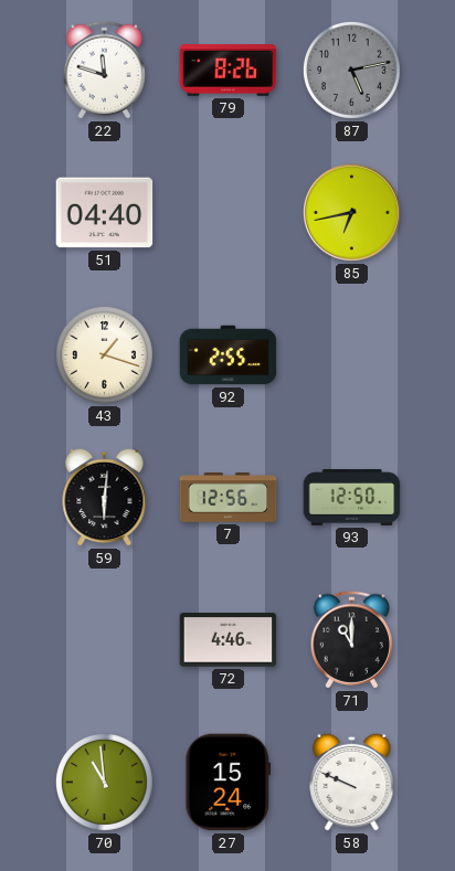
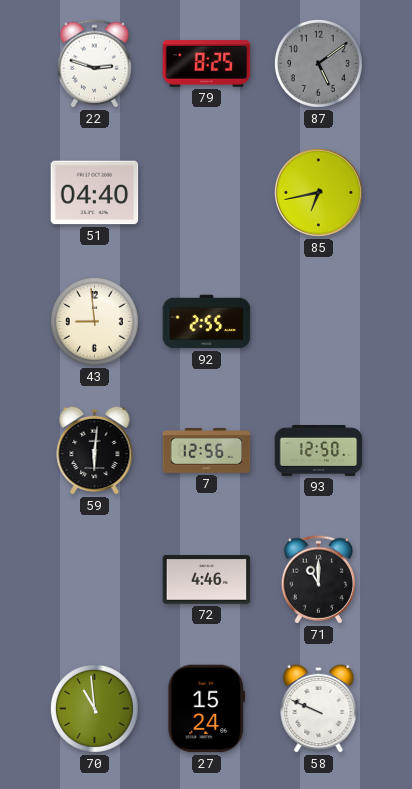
22: 11:48 -> 2:48 (94, 64)
79: 8:26 -> 8:25 (207, 64)
87: 5:13 -> 5:09 (319, 64)
43: 1:18 -> 8:59 (95, 322)
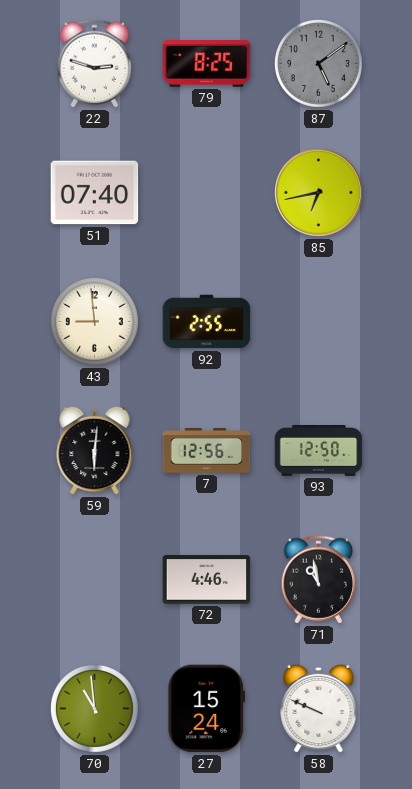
51: 04:40 -> 07:40 (95, 193)
71: 11:00 -> 10:58 (318, 580)
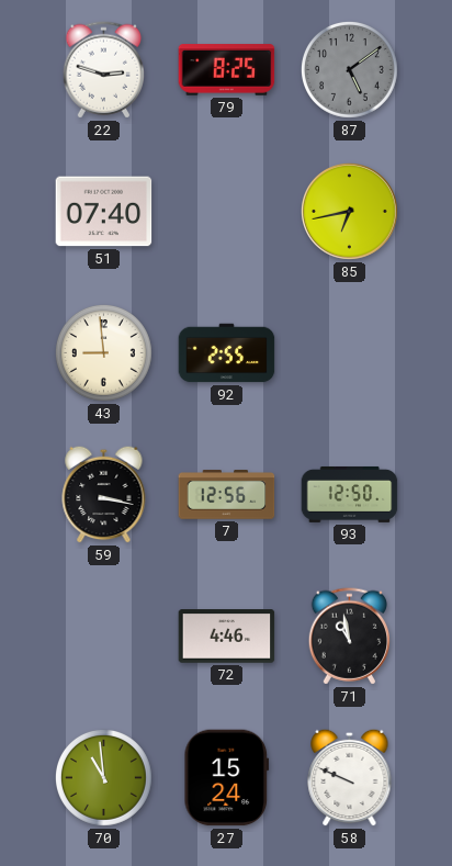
59: 6:01 -> 3:17 (104, 494)
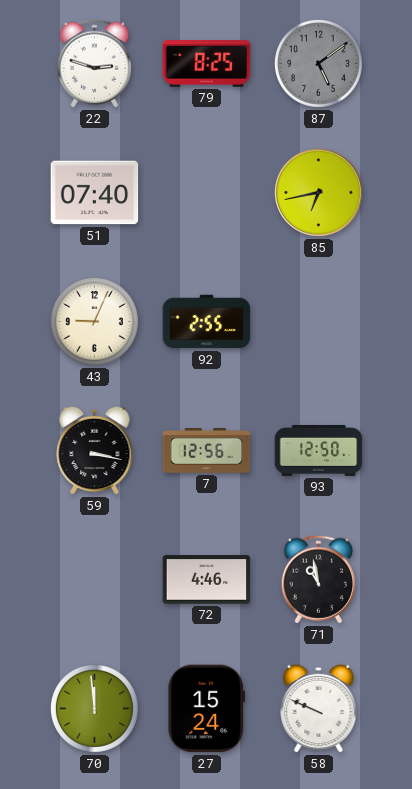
43: 8:59 -> 9:04 (95, 322)
70: 10:59 -> 11:59 (95, 709)
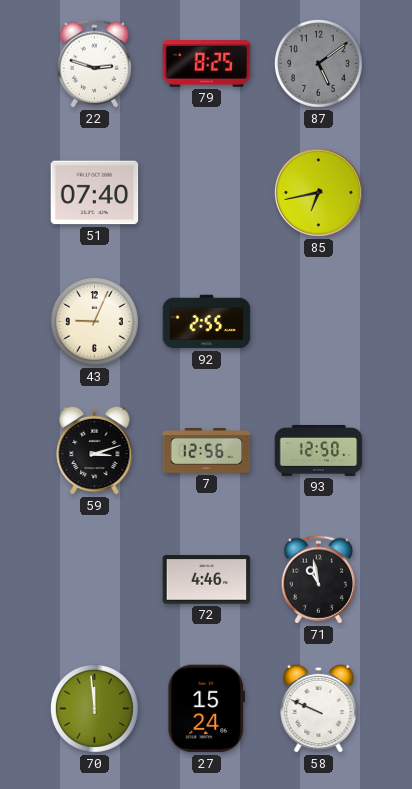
59: 3:17 -> 3:12 (95, 450)
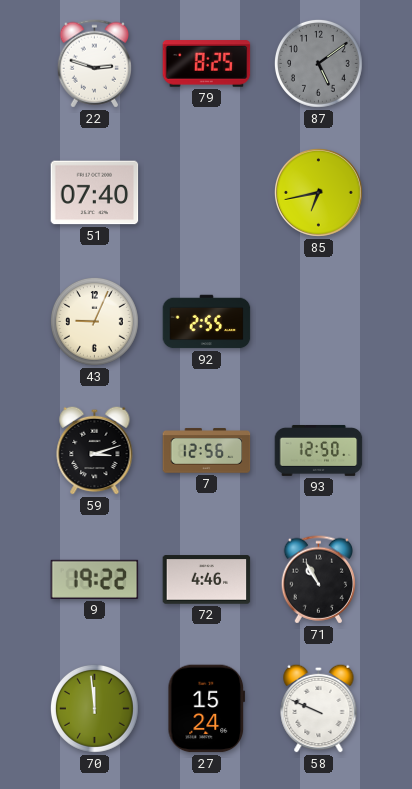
9: none -> 19:22 (95, 579)
71: 10:58 -> 10:55 (318, 580)
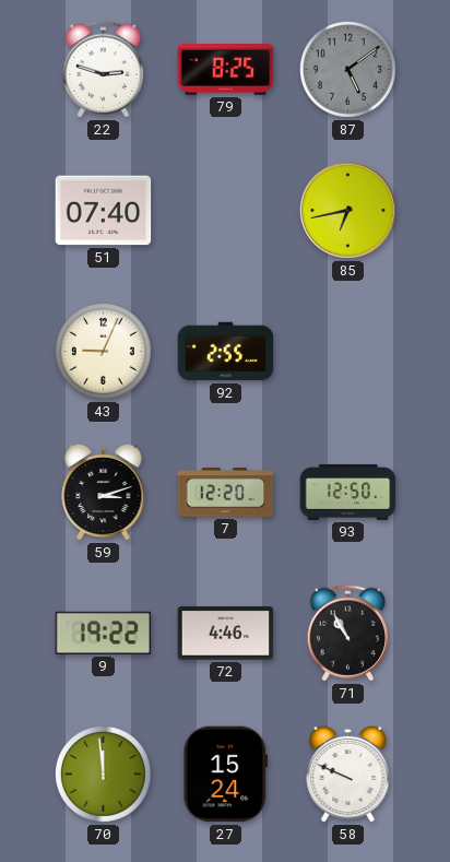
7: 12:56 -> 12:20 (226, 493)
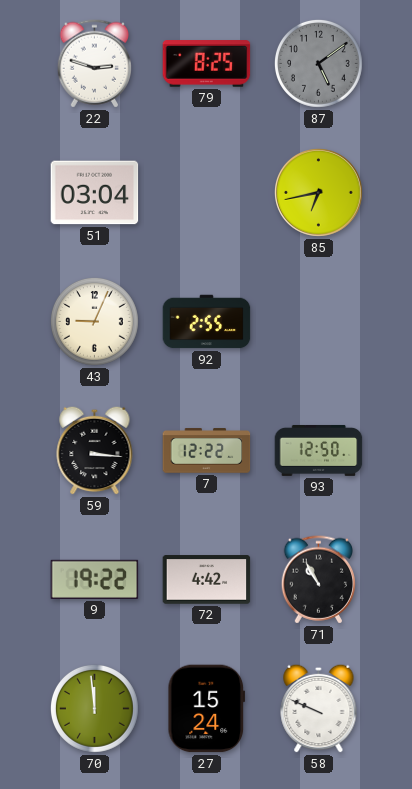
51: 07:40 -> 03:04 (95, 193)
59: 3:12 -> 3:16 (95, 450)
7: 12:20 -> 12:22 (207, 451)
72: 4:46 -> 4:42 (207, 580)
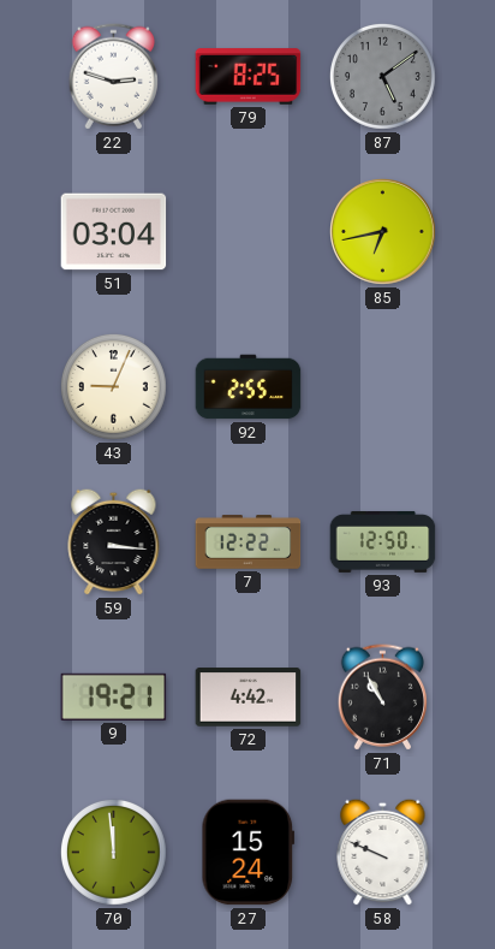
9: 19:22 -> 19:21 (114, 696)
